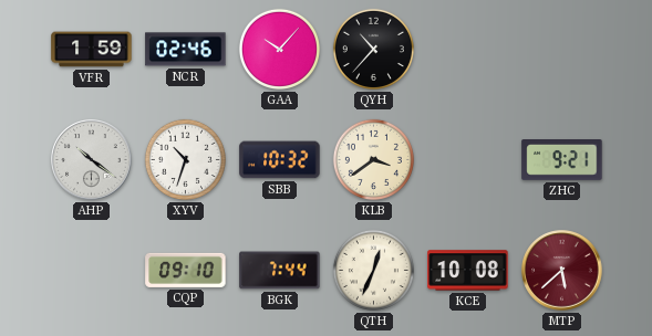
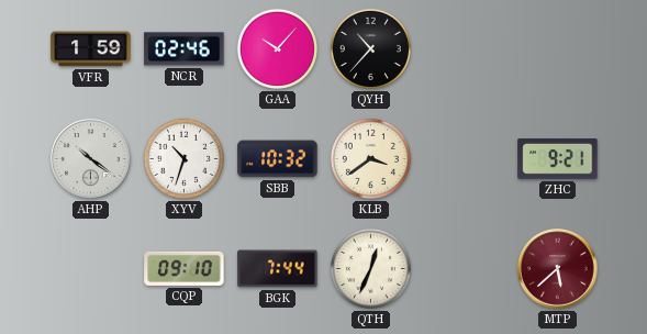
KCE: 10:08 -> none (468, 271)
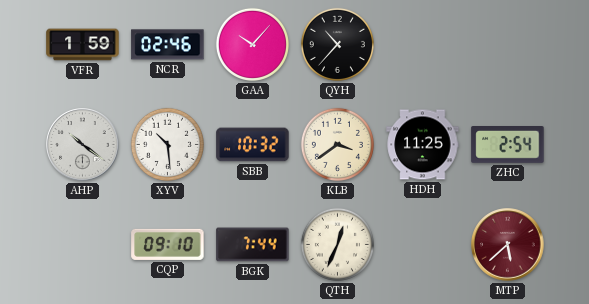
XYV: 10:33 -> 10:29 (167, 144)
HDH: none -> 11:25 (423, 145)
ZHC: 9:21 -> 2:54 (508, 145)
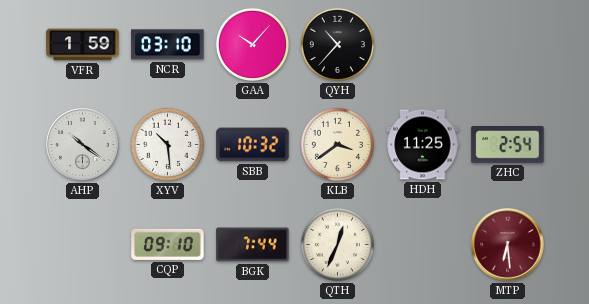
NCR: 02:46 -> 03:10 (168, 45)
MTP: 5:38 -> 6:29 (508, 245)
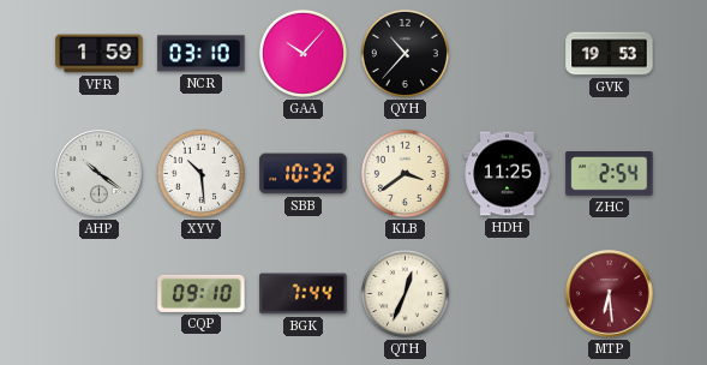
GVK: none -> 19:53 (610, 54)
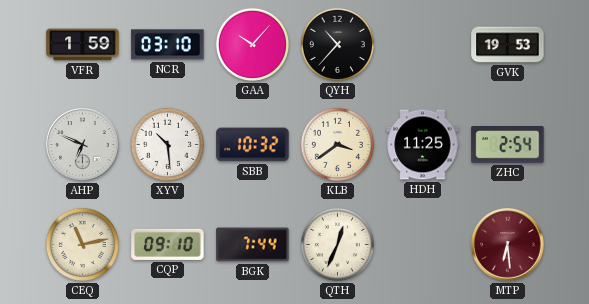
AHP: 10:21 -> 6:49 (83, 145)
CEQ: none -> 11:13 (82, 244)
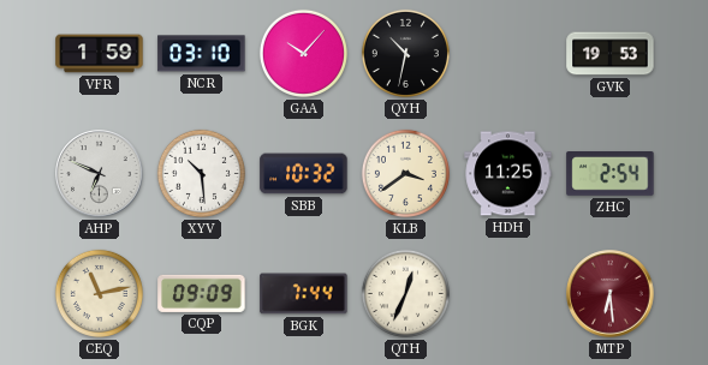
QYH: 10:37 -> 10:32 (405, 53)
CQP: 09:10 -> 09:09 (202, 293)
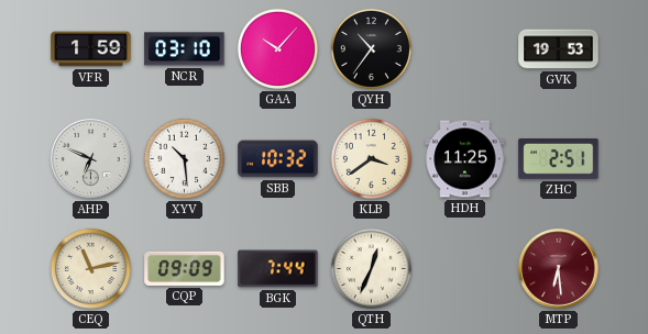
QYH: 10:32 -> 10:36 (371, 48)
ZHC: 2:54 -> 2:51 (559, 159)
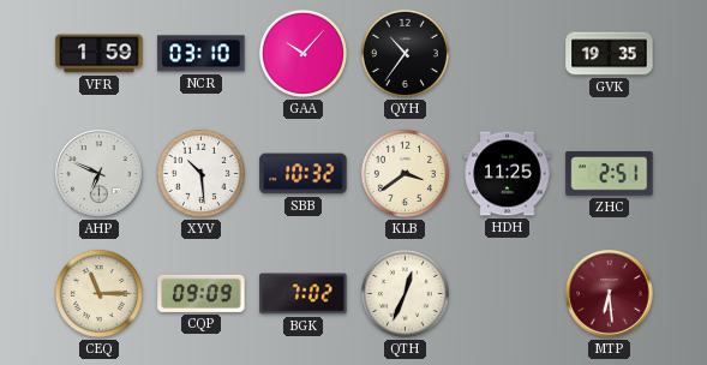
GVK: 19:53 -> 19:35 (610, 54)
CEQ: 11:13 -> 11:15 (98, 293)
BGK: 7:44 -> 7:02 (304, 294)
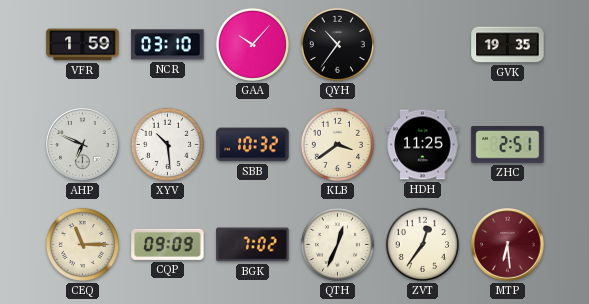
ZVT: none -> 12:36 (422, 244)
